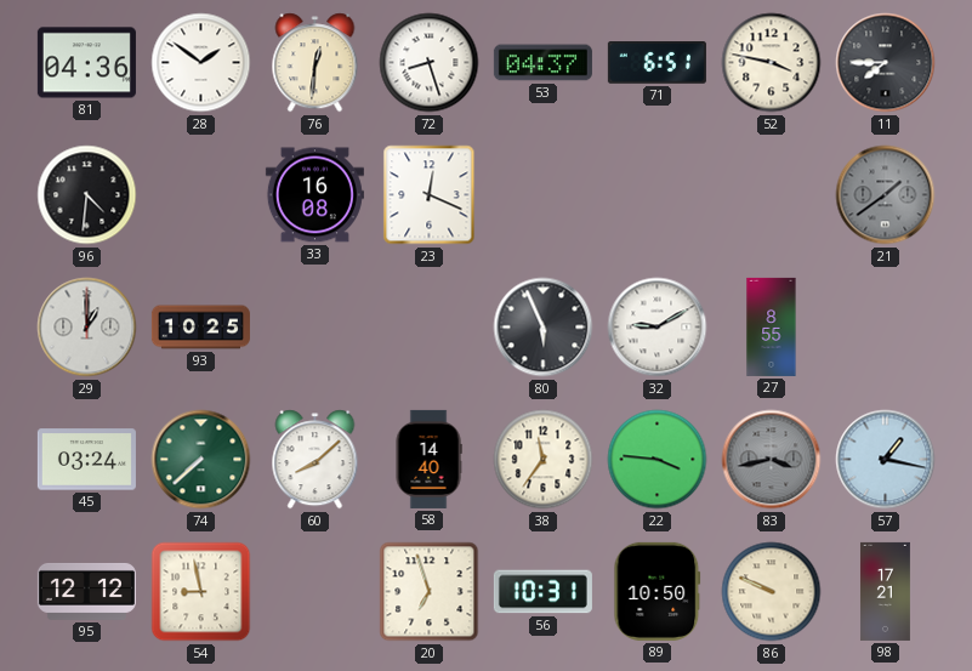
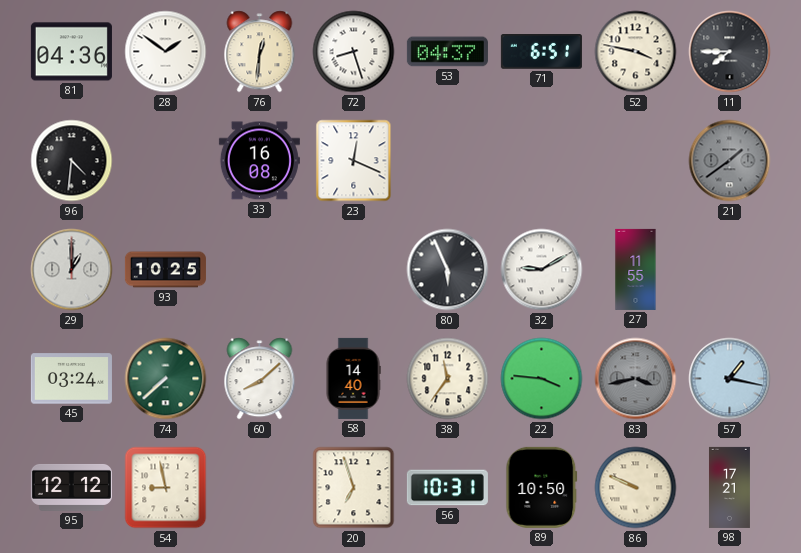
27: 8:55 -> 11:55 (636, 269)
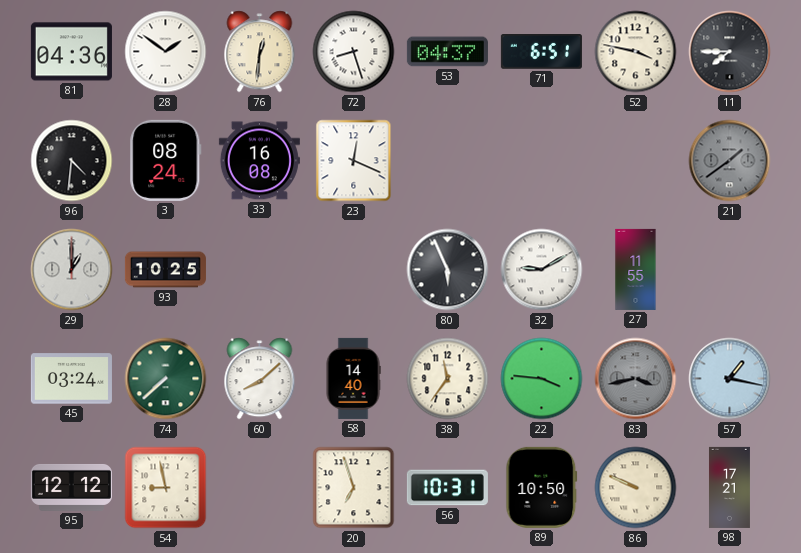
3: none -> 08:24 (166, 160)
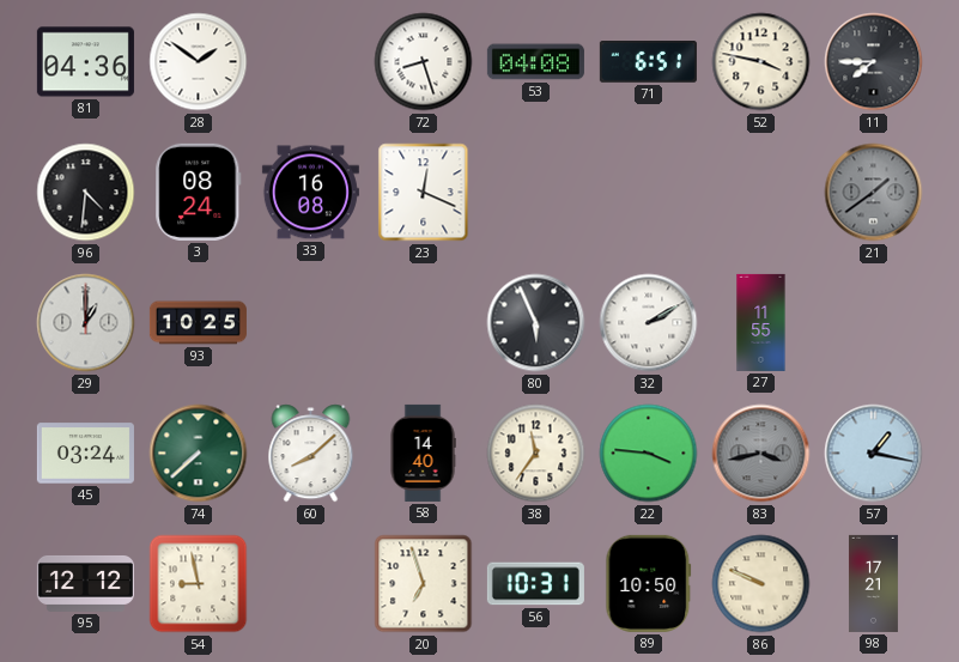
76: 12:31 -> none (260, 52)
53: 04:37 -> 04:08 (535, 62)
32: 9:10 -> 2:10 (649, 323)
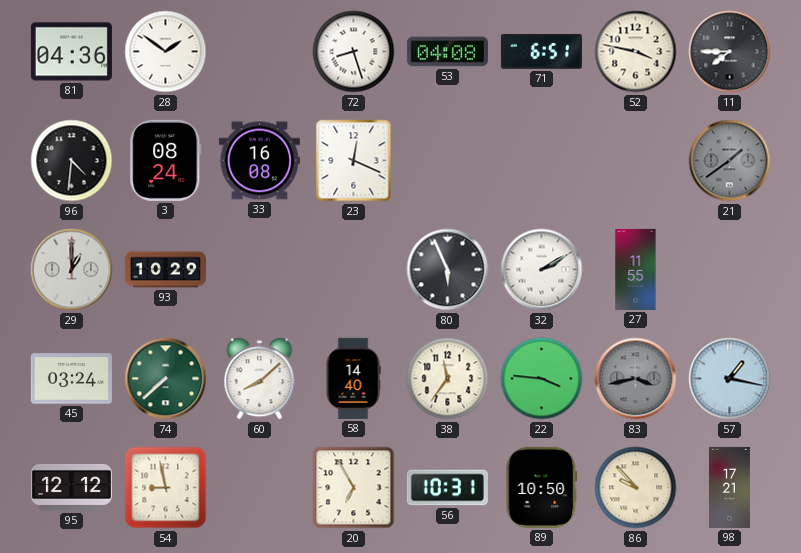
93: 10:25 -> 10:29 (165, 270)
20: 6:57 -> 6:55 (354, 488)
86: 9:49 -> 9:53 (636, 488)
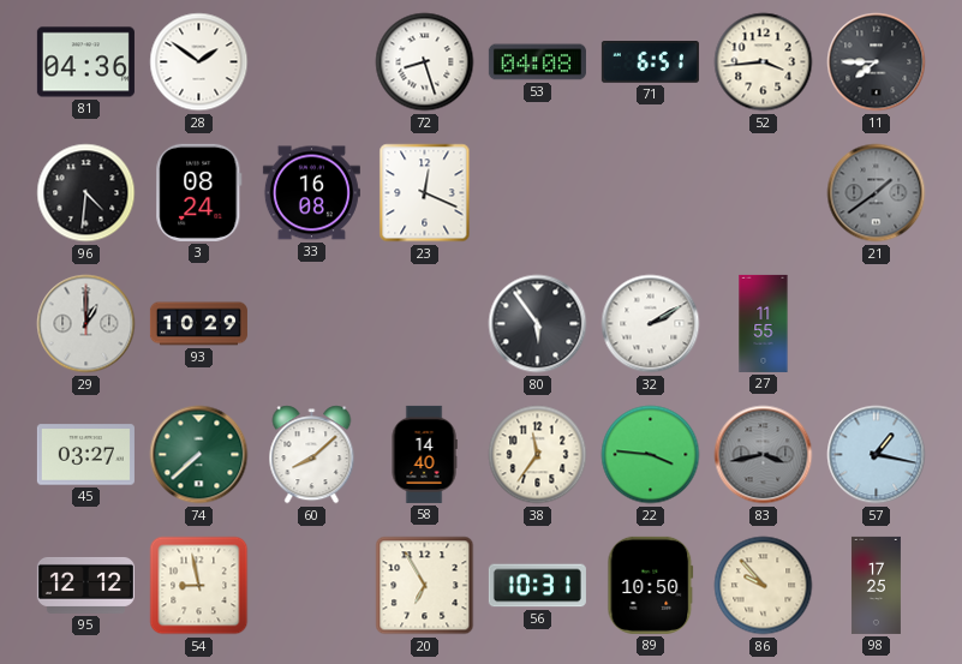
52: 3:47 -> 3:44 (764, 62)
80: 5:56 -> 5:54 (538, 324)
45: 03:24 -> 03:27 (85, 455)
98: 17:21 -> 17:25 (876, 585)
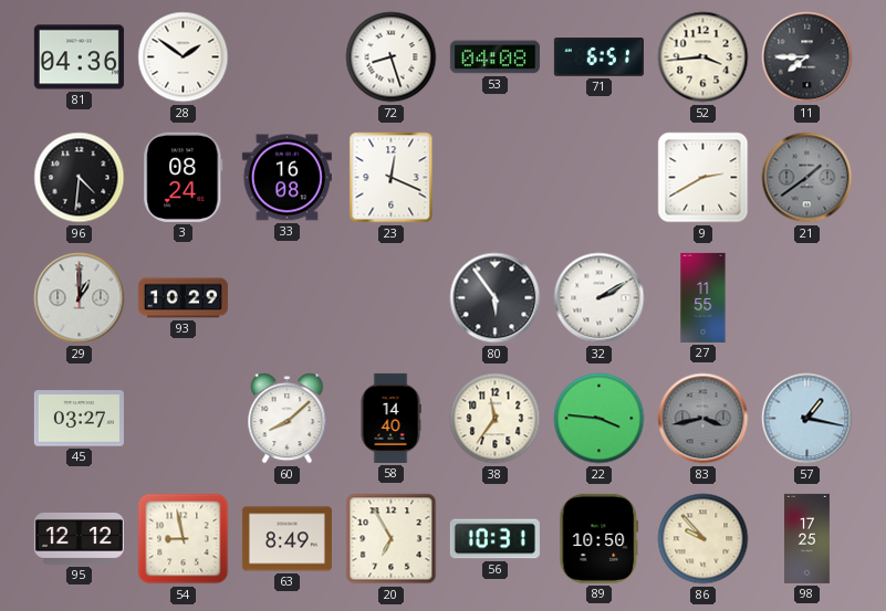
9: none -> 2:40 (703, 178)
74: 7:38 -> none (199, 455)
63: none -> 8:49 (286, 539)
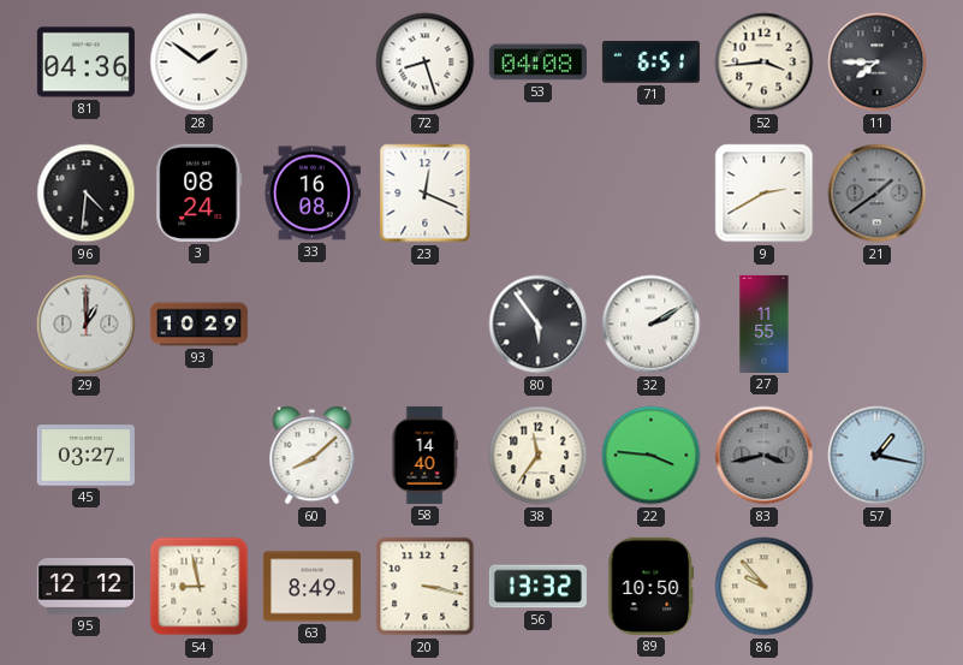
20: 6:55 -> 3:17 (426, 587)
56: 10:31 -> 13:32 (537, 587)
98: 17:25 -> none (806, 538)
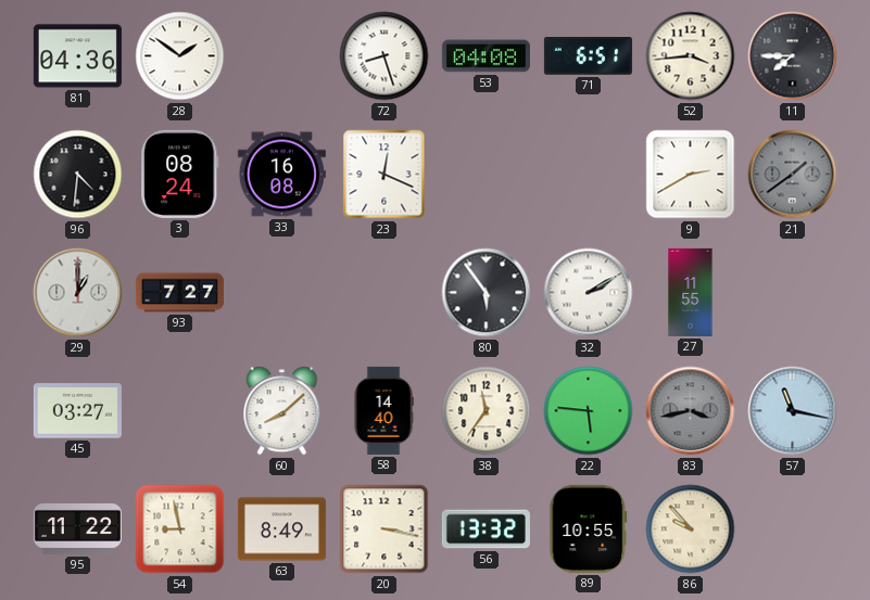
93: 10:29 -> 7:27 (179, 293)
22: 3:46 -> 5:46 (589, 411)
57: 1:17 -> 11:17 (793, 411)
95: 12:12 -> 11:22 (77, 528)
89: 10:50 -> 10:55 (589, 528)
